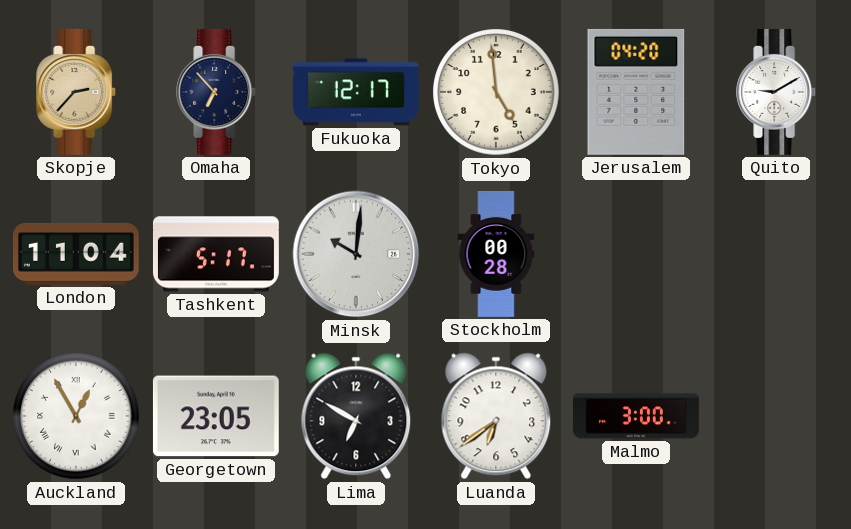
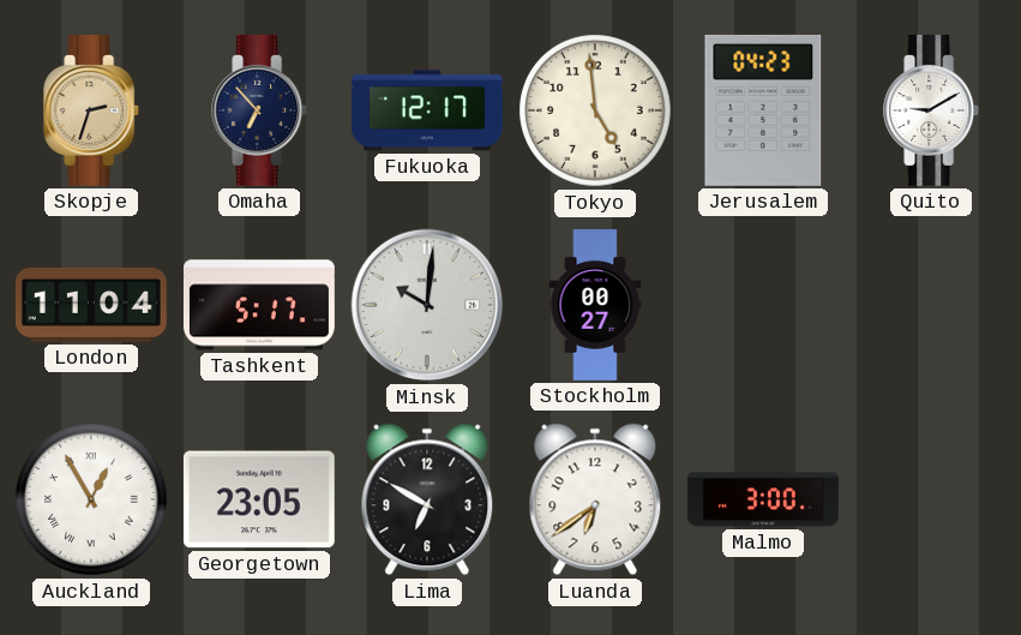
Skopje: 2:37 -> 2:33 (92, 110)
Jerusalem: 04:20 -> 04:23 (763, 110)
Stockholm: 00:28 -> 00:27 (595, 306)
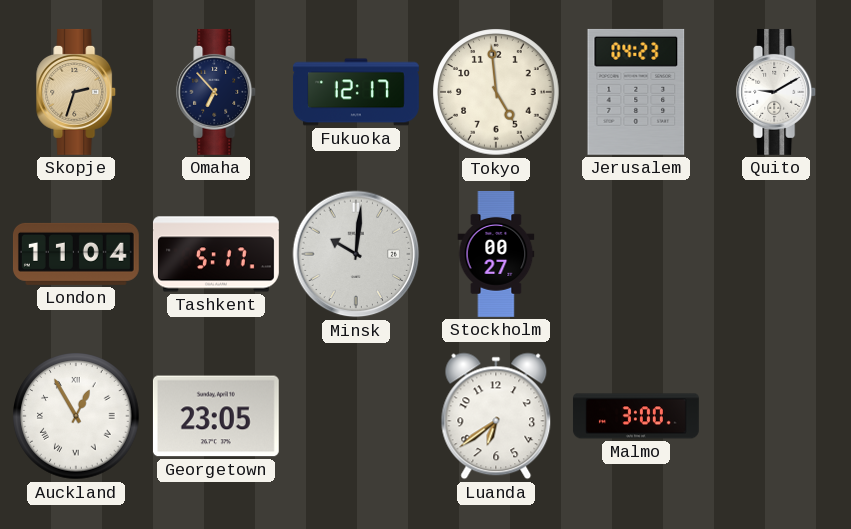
Lima: 6:50 -> none (427, 499)
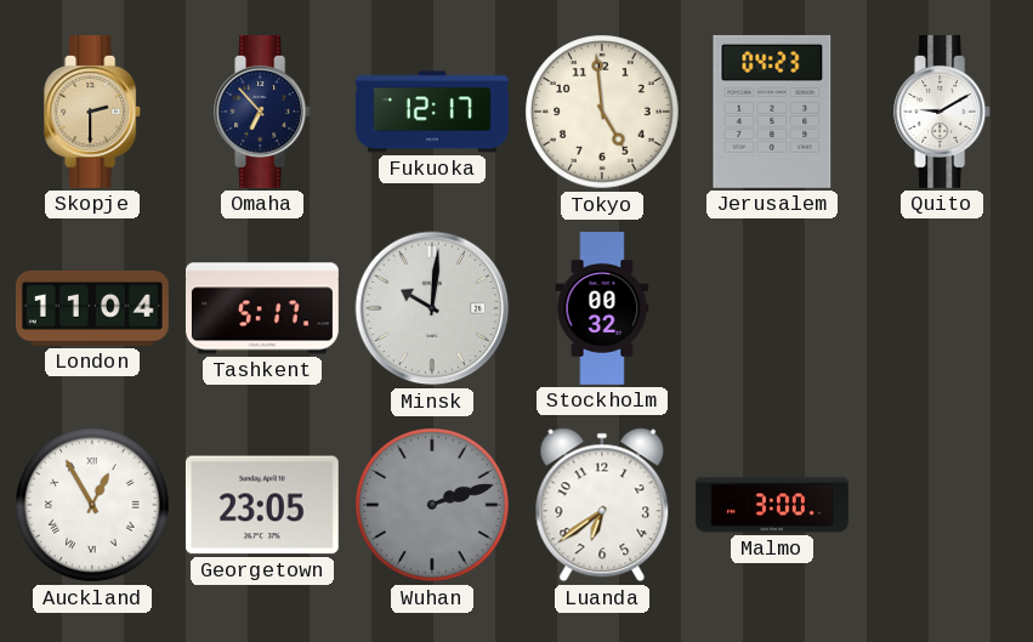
Skopje: 2:33 -> 2:30 (93, 112)
Stockholm: 00:27 -> 00:32 (602, 309)
Wuhan: none -> 2:12 (432, 505)
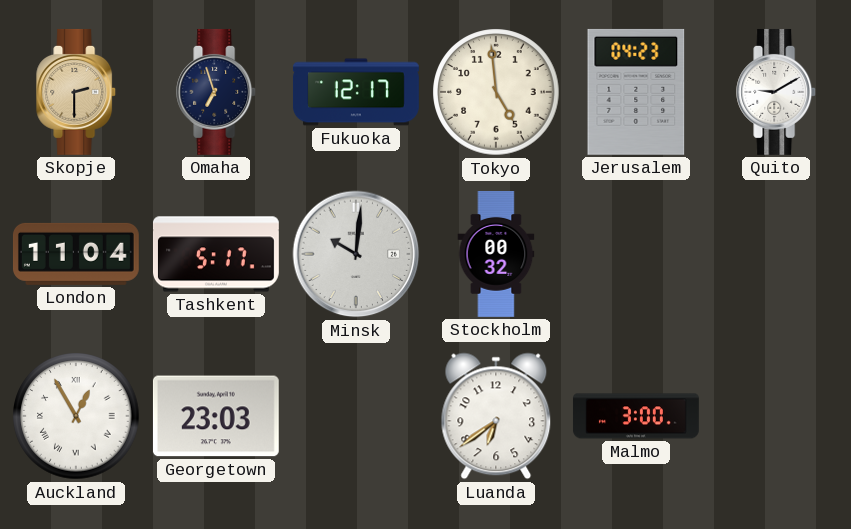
Omaha: 6:53 -> 6:57 (217, 92)
Georgetown: 23:05 -> 23:03 (216, 416)
Wuhan: 2:12 -> none (432, 505)
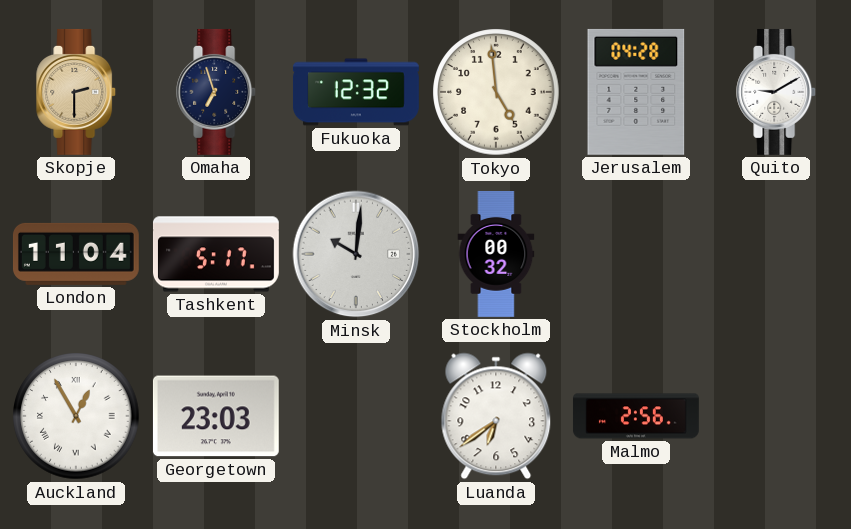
Fukuoka: 12:17 -> 12:32 (356, 92)
Jerusalem: 04:23 -> 04:28 (636, 92)
Malmo: 3:00 -> 2:56 (636, 416)
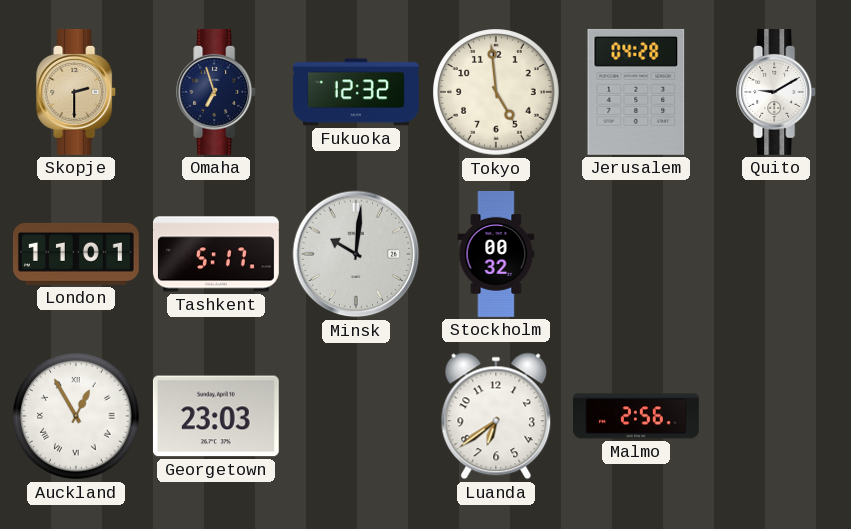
London: 11:04 -> 11:01 (76, 254)
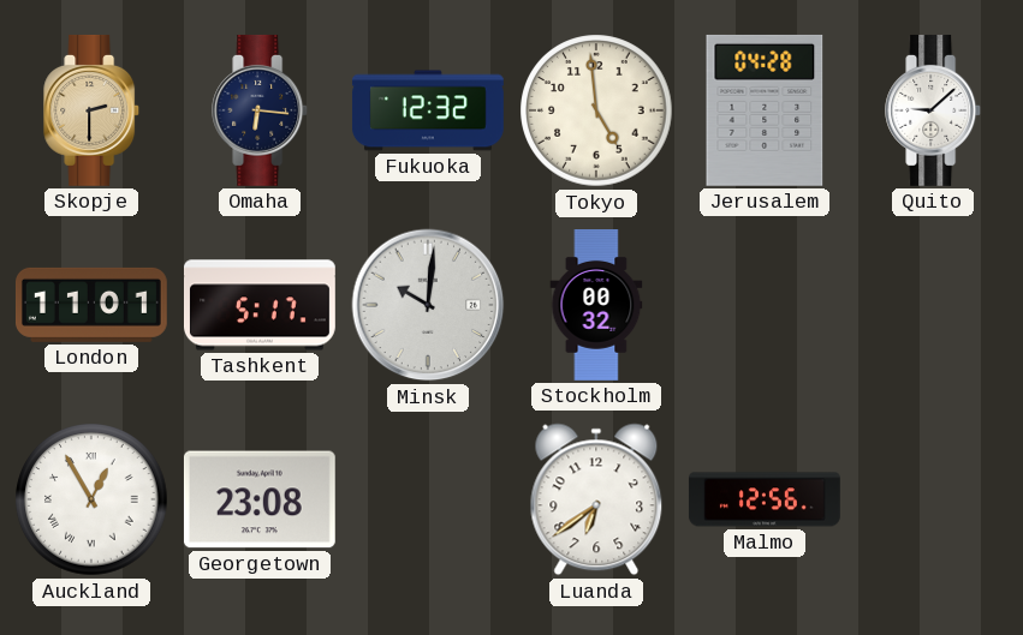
Omaha: 6:57 -> 6:16 (261, 110)
Quito: 9:10 -> 9:08 (934, 110)
Georgetown: 23:03 -> 23:08 (260, 499)
Malmo: 2:56 -> 12:56 (765, 499)
